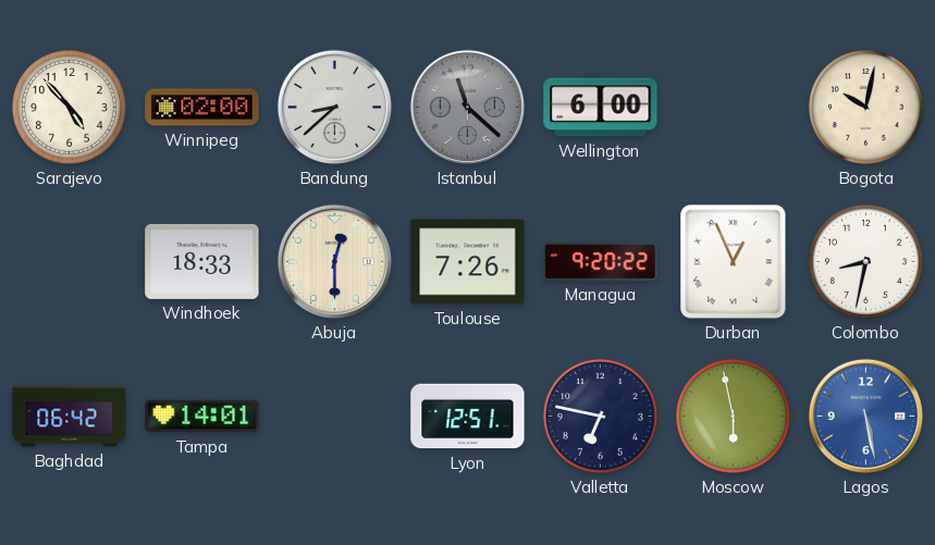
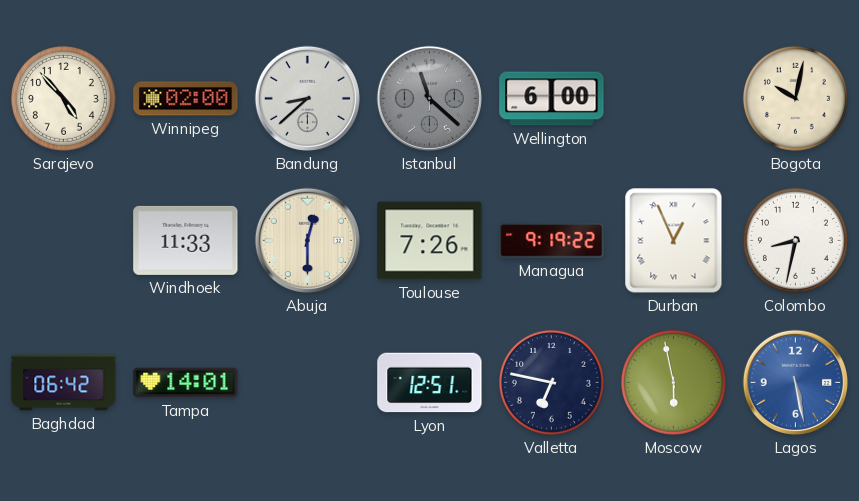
Windhoek: 18:33 -> 11:33 (186, 240)
Managua: 9:20 -> 9:19 (552, 241)
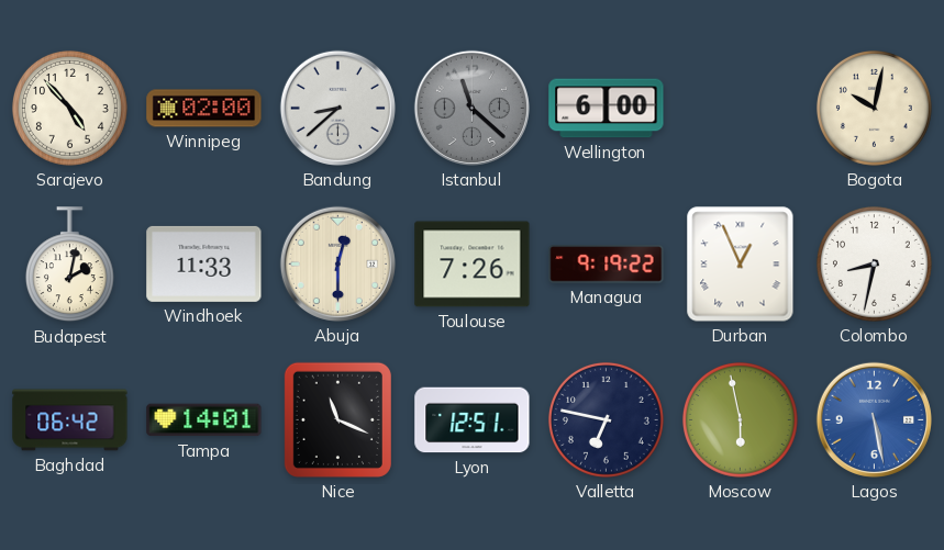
Budapest: none -> 2:02 (69, 265)
Nice: none -> 11:19 (337, 419)
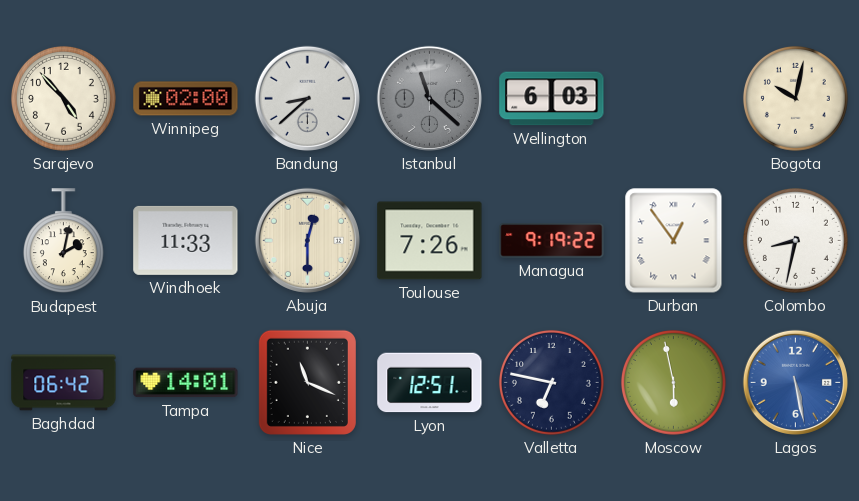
Wellington: 6:00 -> 6:03 (552, 99)
Durban: 12:56 -> 12:54 (674, 241)
